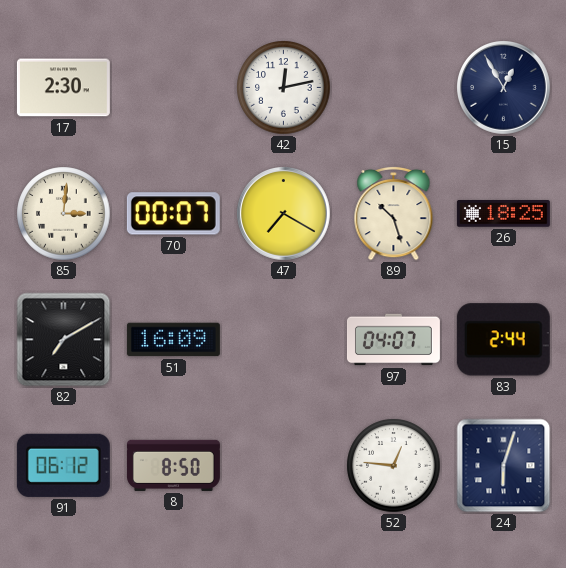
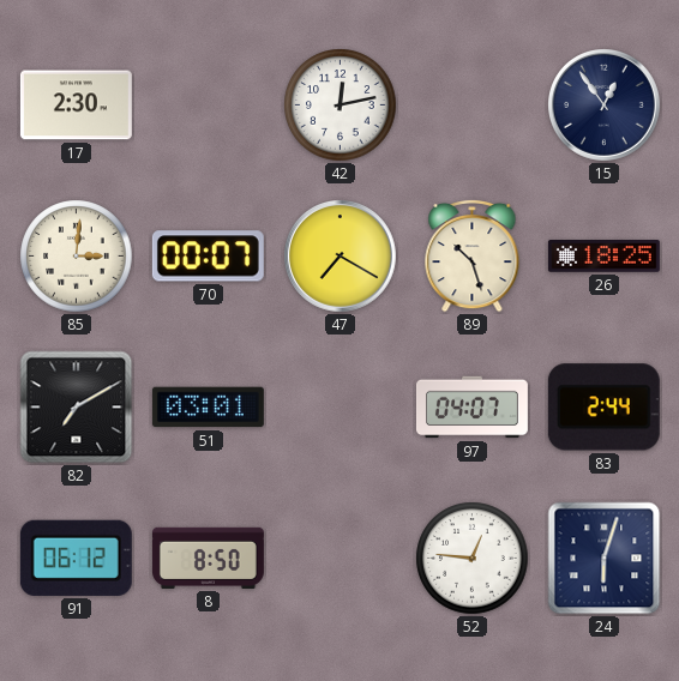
15: 12:55 -> 12:54 (605, 106)
51: 16:09 -> 03:01 (208, 408)
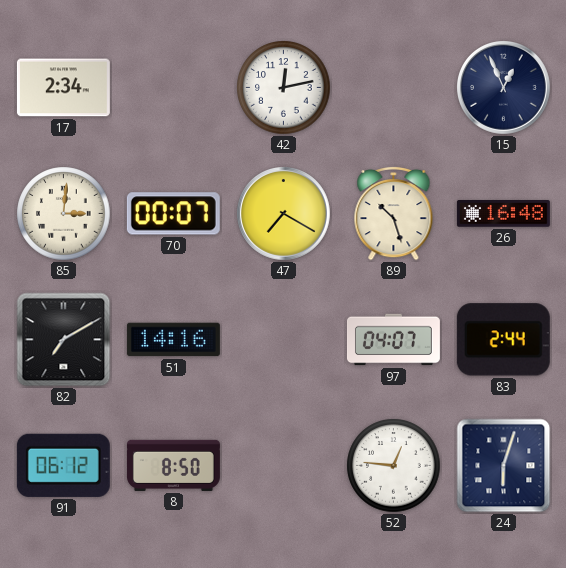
17: 2:30 -> 2:34 (63, 88)
15: 12:54 -> 12:56 (504, 88)
26: 18:25 -> 16:48 (503, 214)
51: 03:01 -> 14:16 (173, 340)
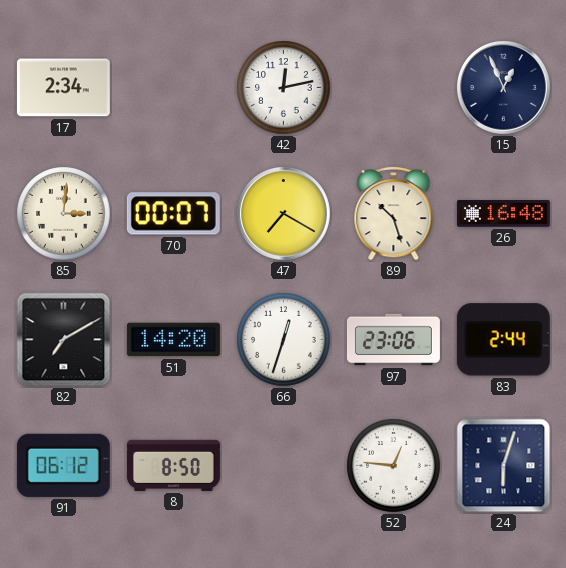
51: 14:16 -> 14:20 (173, 340)
66: none -> 12:33 (284, 340)
97: 04:07 -> 23:06 (393, 340)
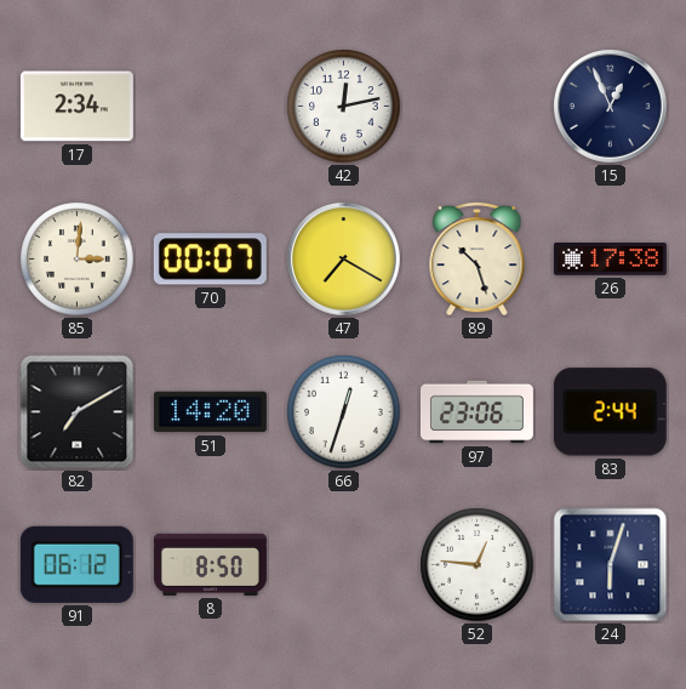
26: 16:48 -> 17:38 (610, 260)
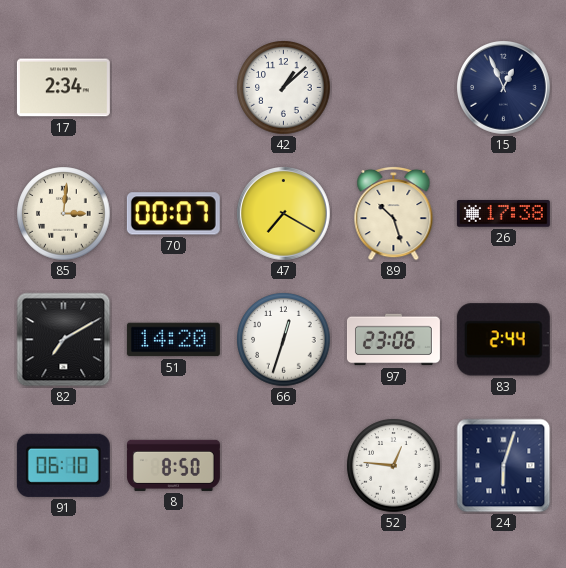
42: 12:13 -> 1:08 (284, 88)
91: 06:12 -> 06:10 (63, 465)
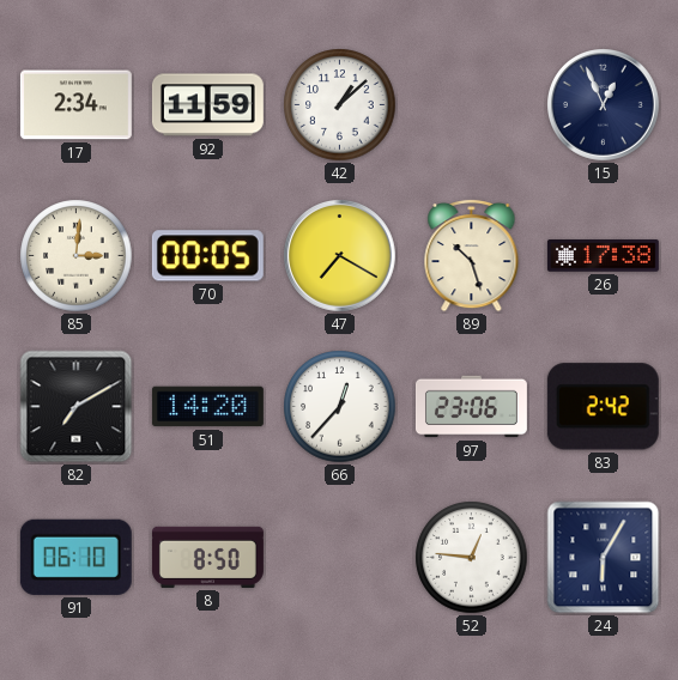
92: none -> 11:59 (207, 105)
70: 00:07 -> 00:05 (207, 256)
66: 12:33 -> 12:37 (340, 407)
83: 2:44 -> 2:42 (603, 407)
24: 6:03 -> 6:05 (604, 558)
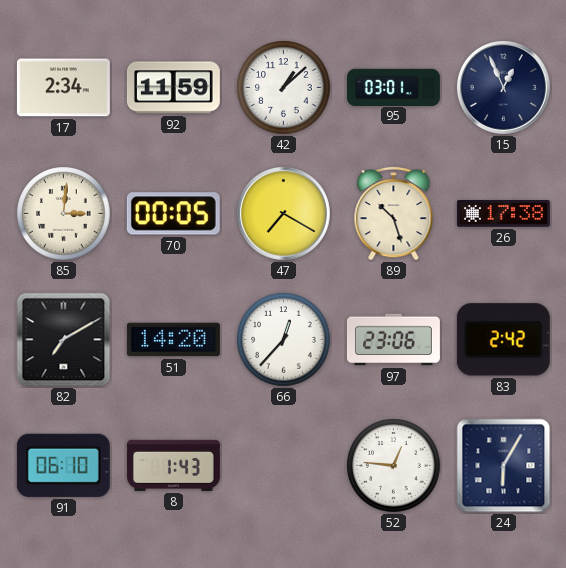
95: none -> 03:01 (393, 87)
8: 8:50 -> 1:43 (173, 465)
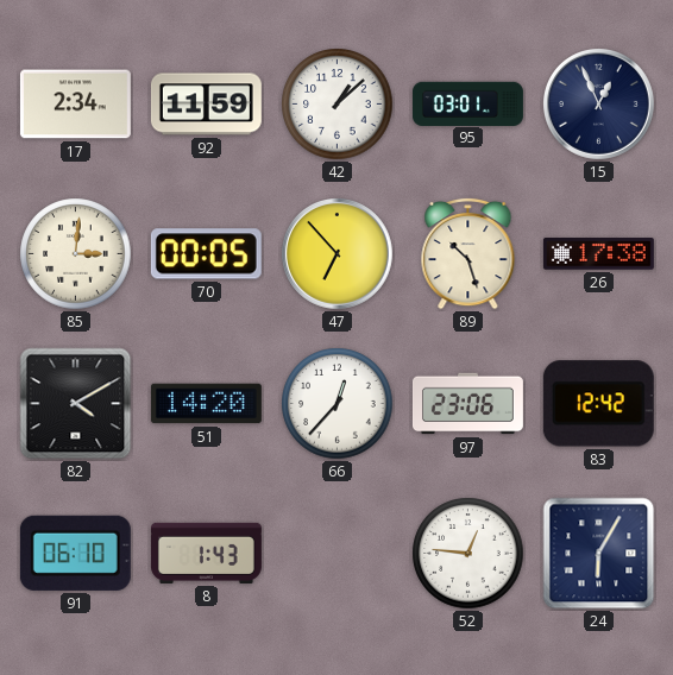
47: 7:20 -> 6:53 (338, 254)
82: 7:10 -> 4:10 (76, 404)
83: 2:42 -> 12:42 (598, 404)
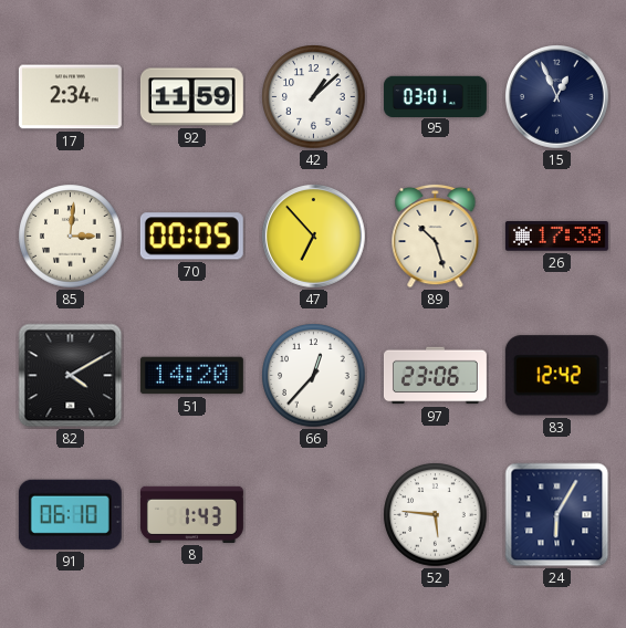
52: 12:46 -> 5:46 (436, 515)
